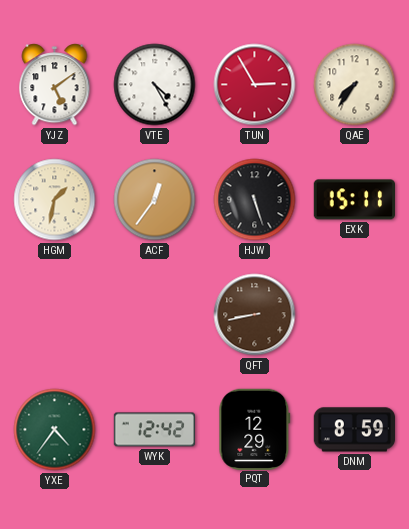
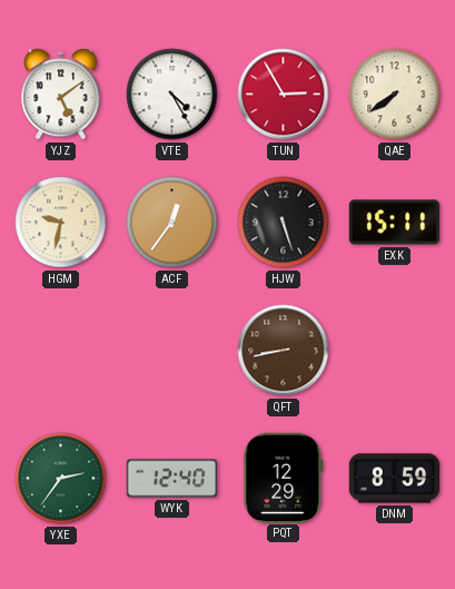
QAE: 7:36 -> 7:39 (395, 95)
HGM: 1:32 -> 9:32 (61, 223)
YXE: 4:36 -> 2:36 (61, 479)
WYK: 12:42 -> 12:40 (172, 479)
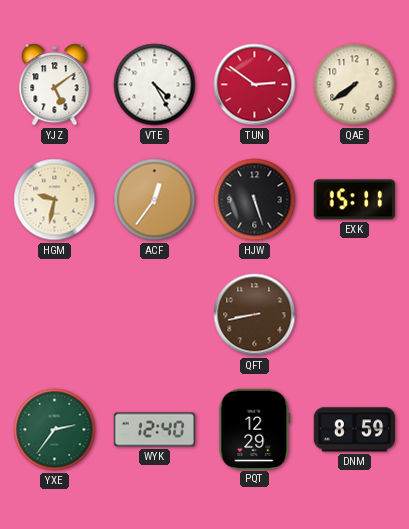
TUN: 2:55 -> 2:51 (255, 85)
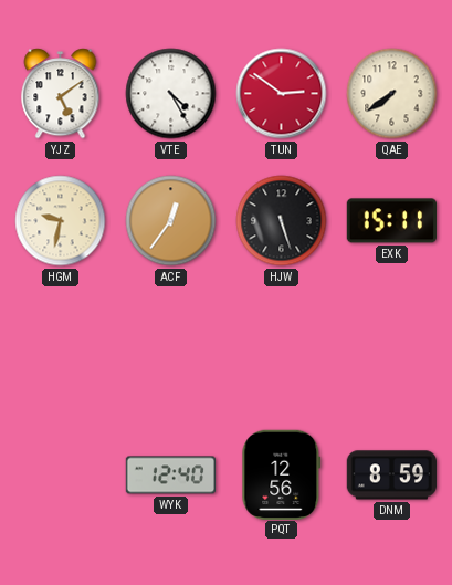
QFT: 8:43 -> none (255, 315)
YXE: 2:36 -> none (55, 430)
PQT: 12:29 -> 12:56 (282, 474)
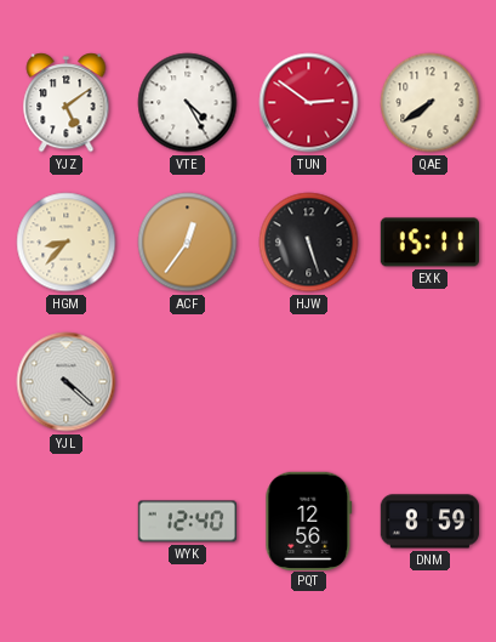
HGM: 9:32 -> 8:37 (67, 243)
YJL: none -> 4:22 (67, 382)
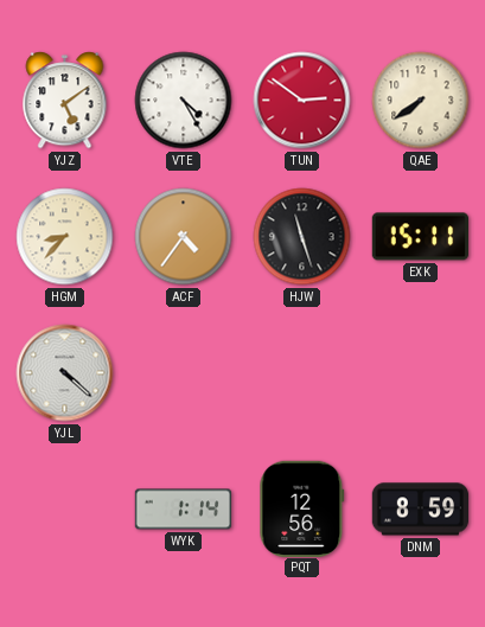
ACF: 12:36 -> 4:36 (184, 237)
HJW: 5:27 -> 11:27 (302, 237)
WYK: 12:40 -> 1:14 (184, 510)
